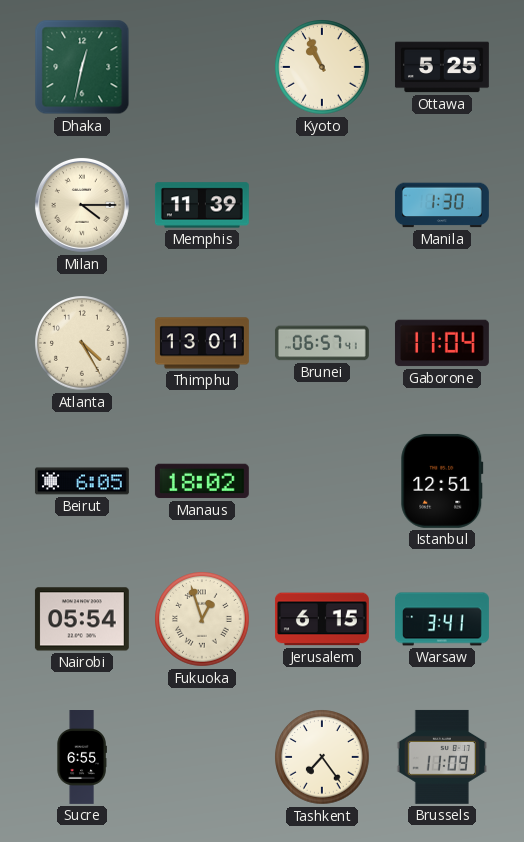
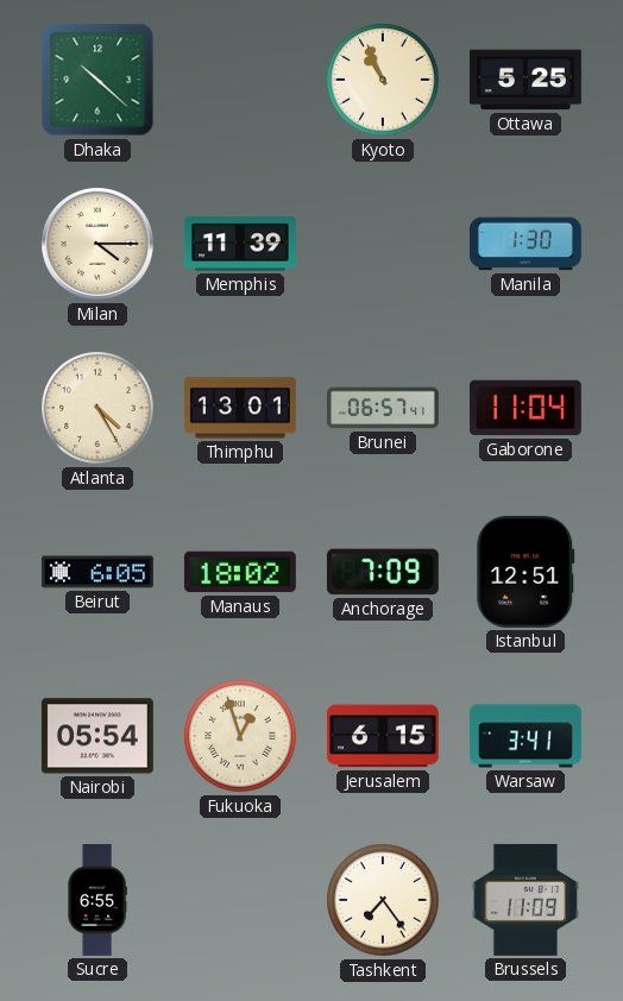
Dhaka: 12:32 -> 10:22 (97, 80)
Anchorage: none -> 7:09 (383, 572)
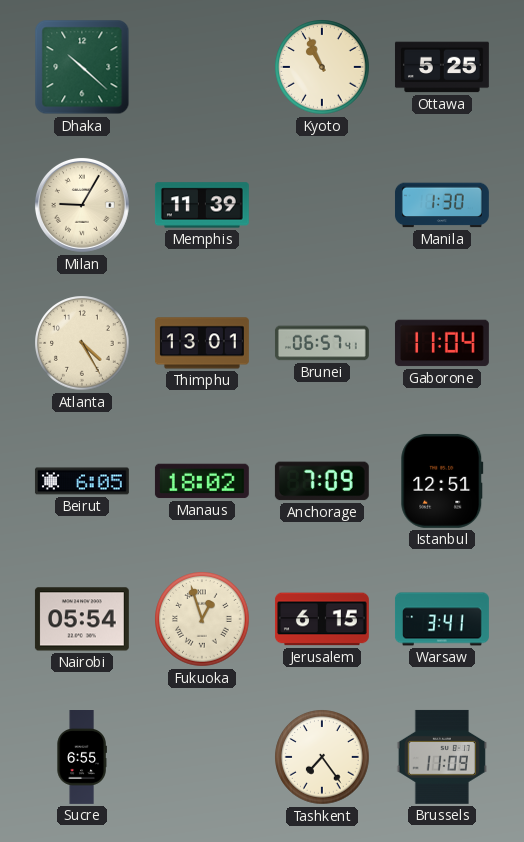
Milan: 4:15 -> 9:05 (82, 205)
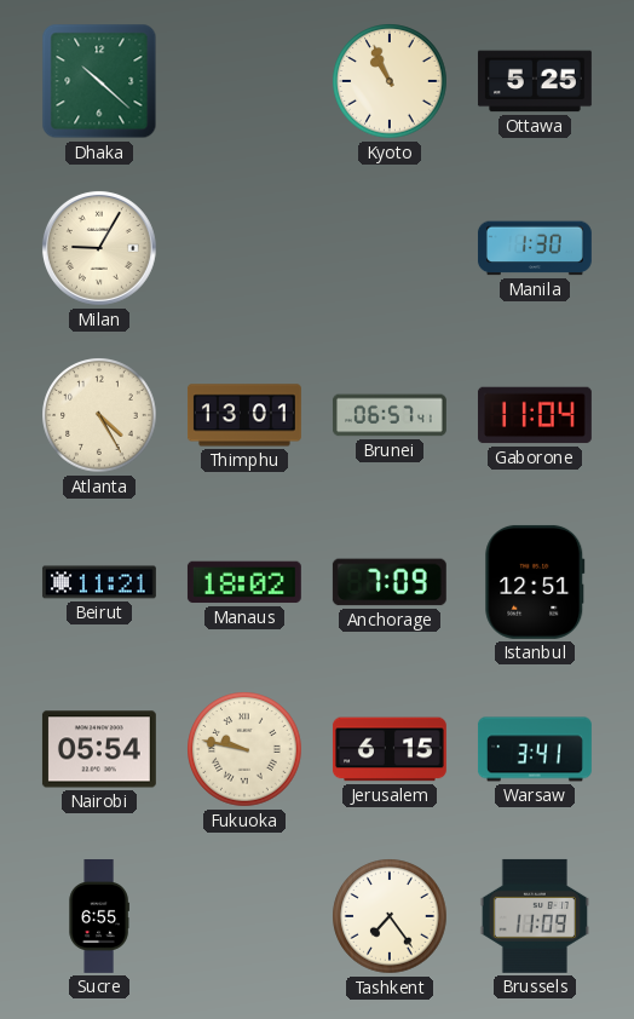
Memphis: 11:39 -> none (202, 205)
Beirut: 6:05 -> 11:21 (99, 582)
Fukuoka: 12:57 -> 9:47 (244, 749)
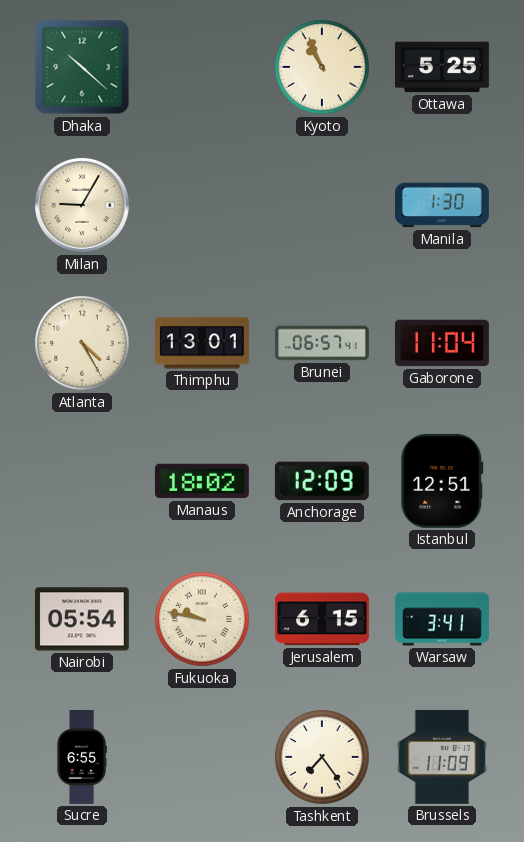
Beirut: 11:21 -> none (99, 582)
Anchorage: 7:09 -> 12:09 (322, 481)
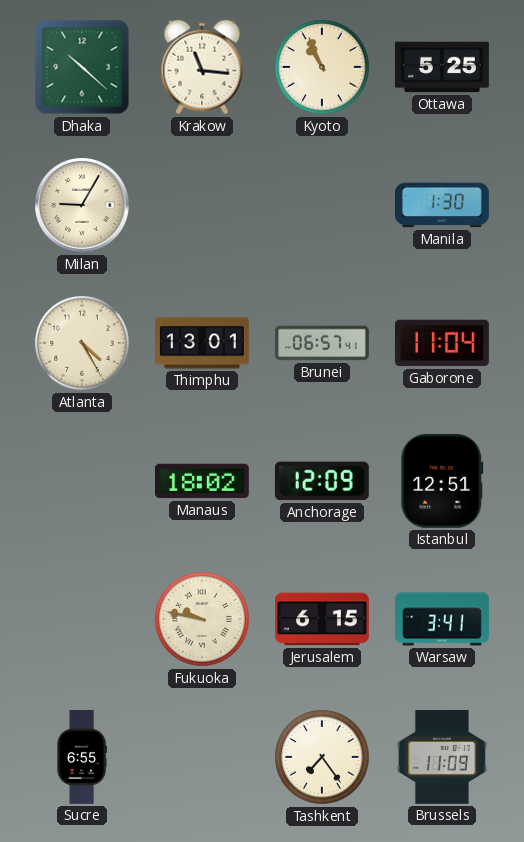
Krakow: none -> 11:16 (202, 67)
Nairobi: 05:54 -> none (82, 619)
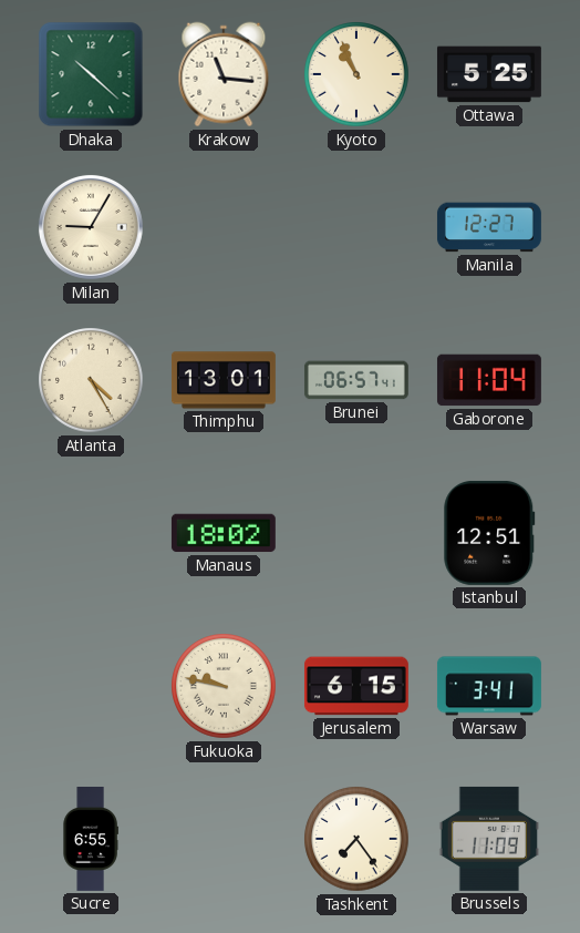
Manila: 1:30 -> 12:27 (489, 227)
Anchorage: 12:09 -> none (322, 481)
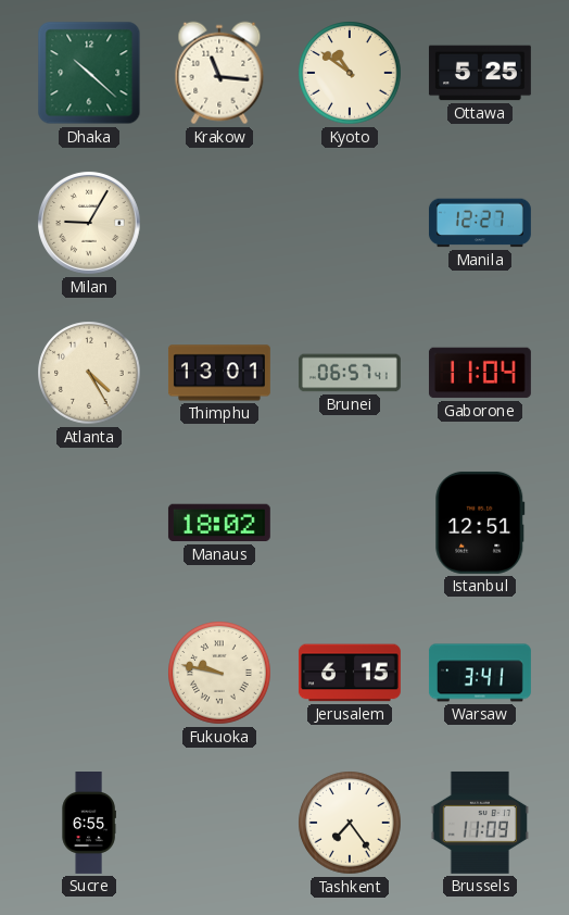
Kyoto: 10:56 -> 10:51 (350, 73)
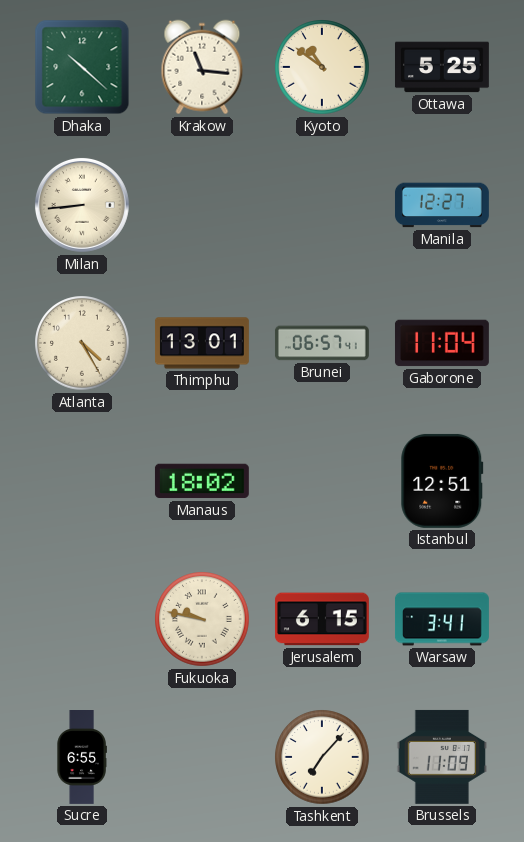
Milan: 9:05 -> 8:44 (82, 205)
Tashkent: 7:24 -> 7:07 (322, 757)
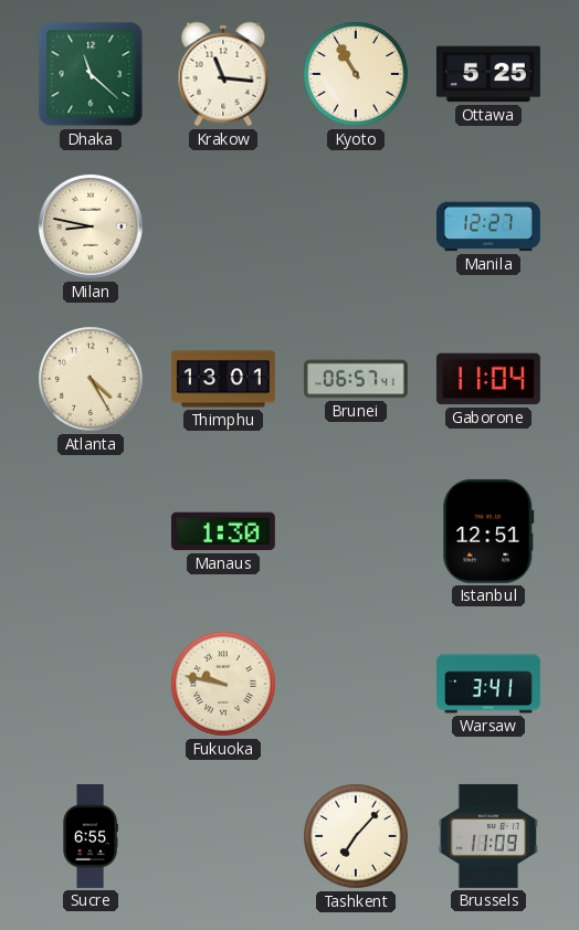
Dhaka: 10:22 -> 11:22 (91, 74)
Kyoto: 10:51 -> 10:55 (356, 74)
Milan: 8:44 -> 8:47 (91, 226)
Manaus: 18:02 -> 1:30 (223, 531)
Jerusalem: 6:15 -> none (322, 619)
